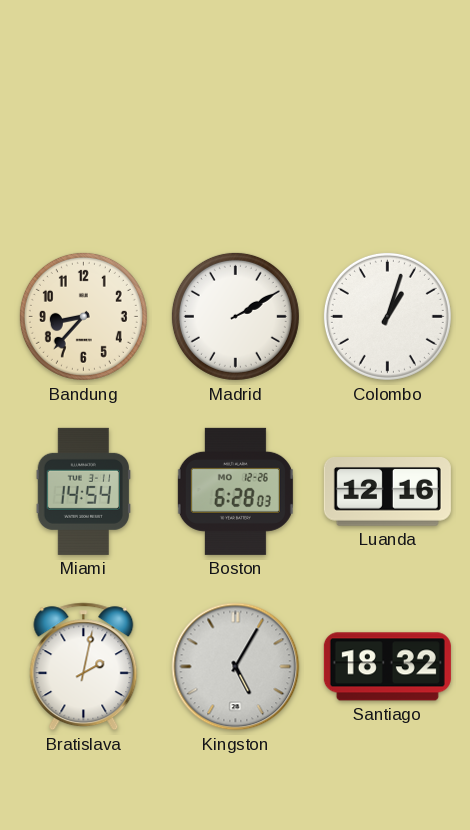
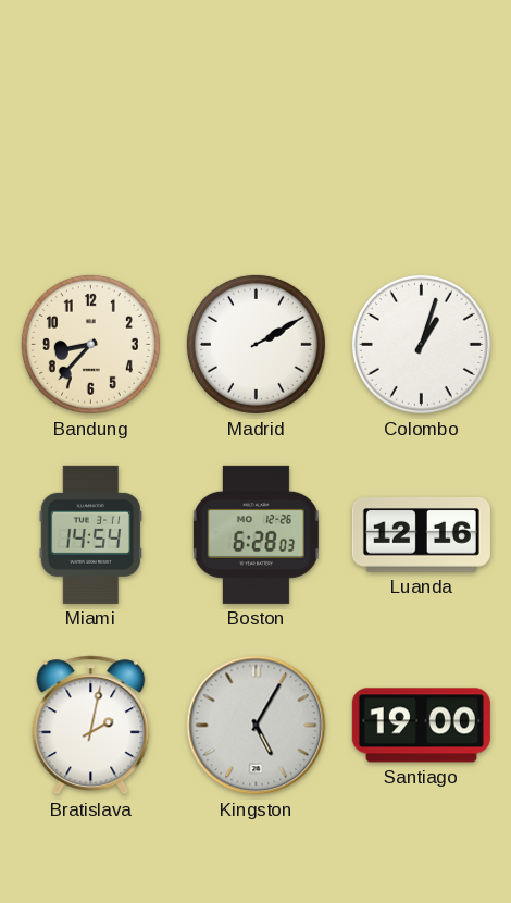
Santiago: 18:32 -> 19:00 (421, 726)
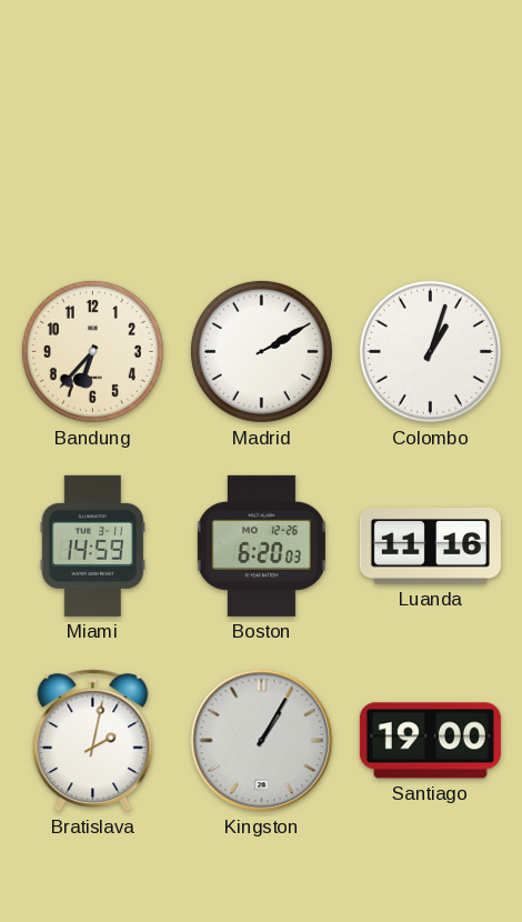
Bandung: 8:37 -> 6:37 (92, 351)
Miami: 14:54 -> 14:59 (92, 545)
Boston: 6:28 -> 6:20 (261, 545)
Luanda: 12:16 -> 11:16 (430, 547)
Kingston: 5:05 -> 1:05 (262, 741)
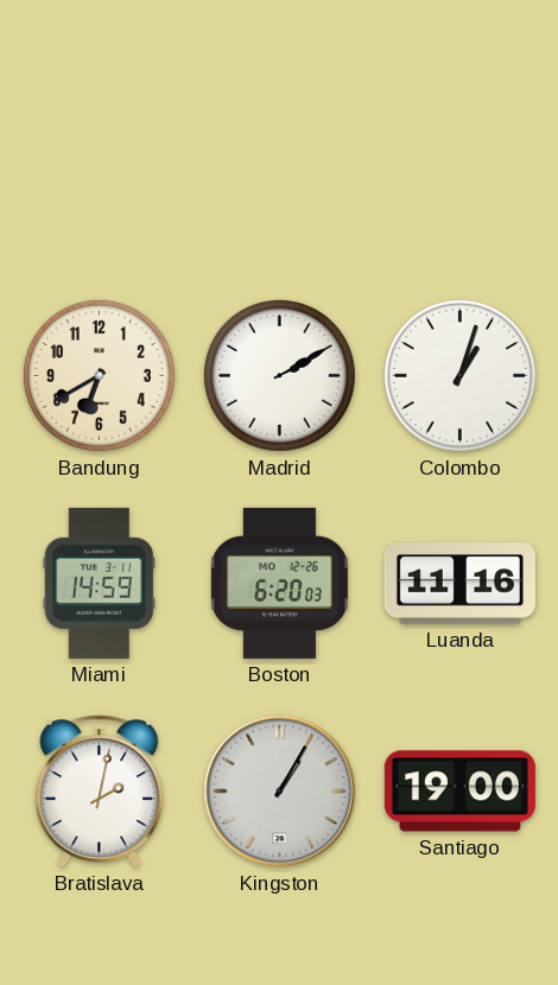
Bandung: 6:37 -> 6:40 (99, 375)
